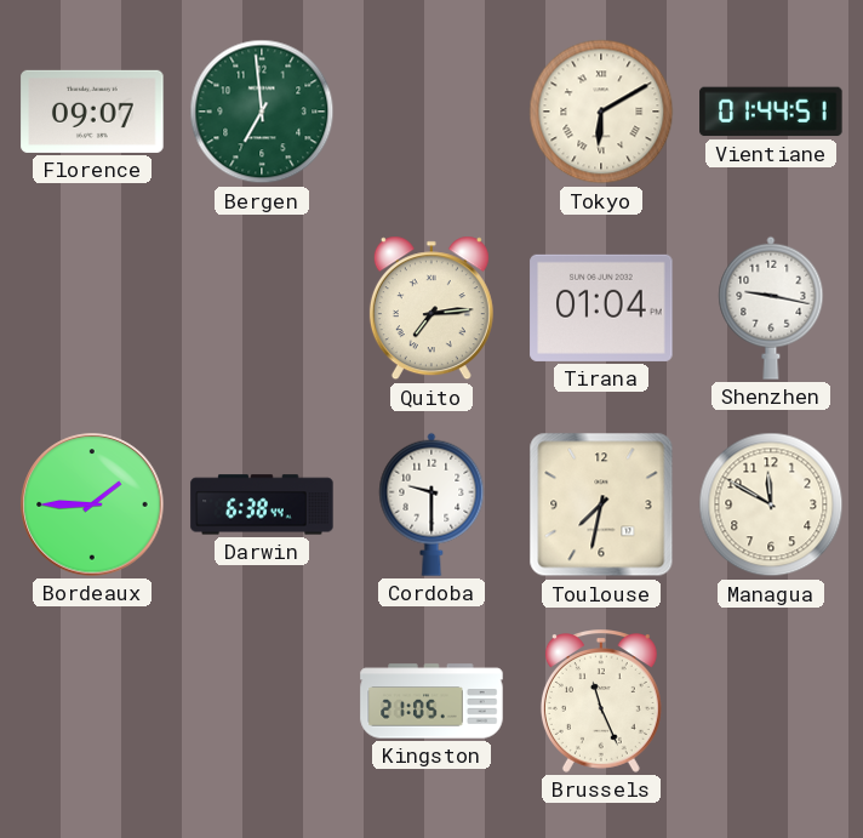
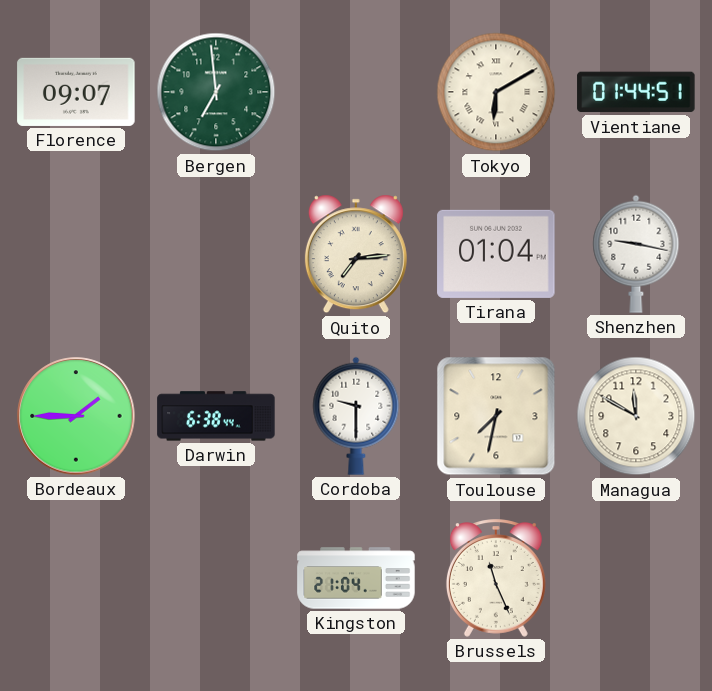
Kingston: 21:05 -> 21:04 (356, 578)
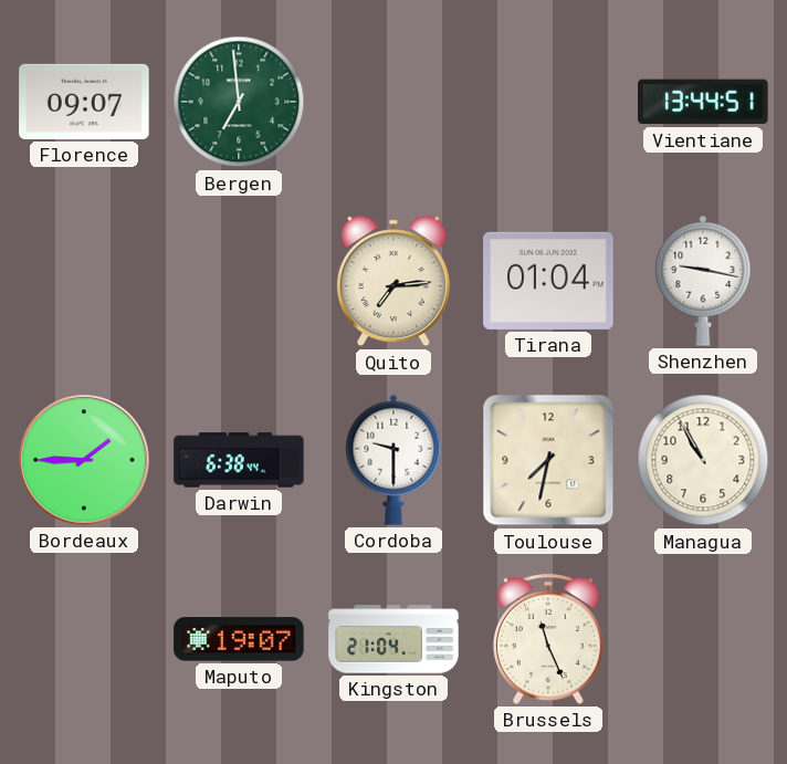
Tokyo: 6:10 -> none (496, 92)
Vientiane: 01:44 -> 13:44 (703, 102)
Managua: 11:50 -> 10:55 (703, 460)
Maputo: none -> 19:07 (239, 639)
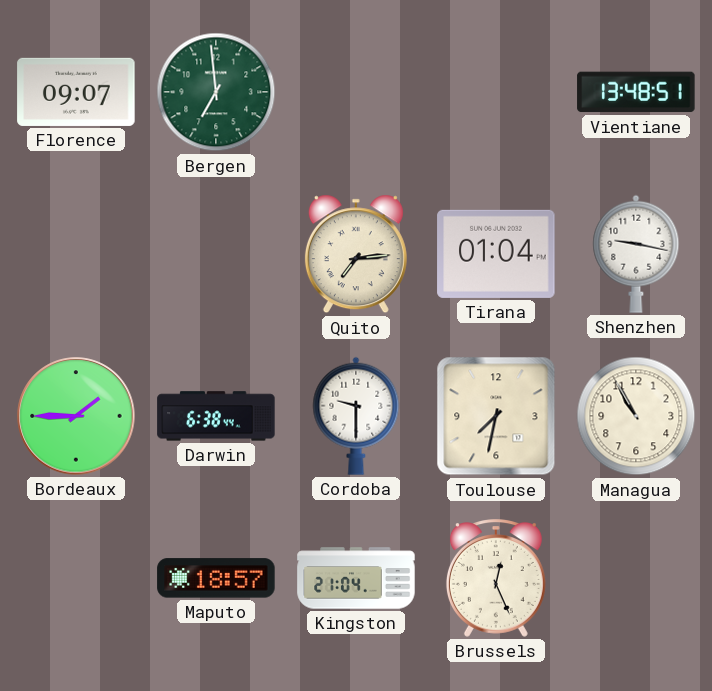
Vientiane: 13:44 -> 13:48 (636, 92)
Maputo: 19:07 -> 18:57 (216, 578)
Brussels: 11:26 -> 12:26 (496, 578)
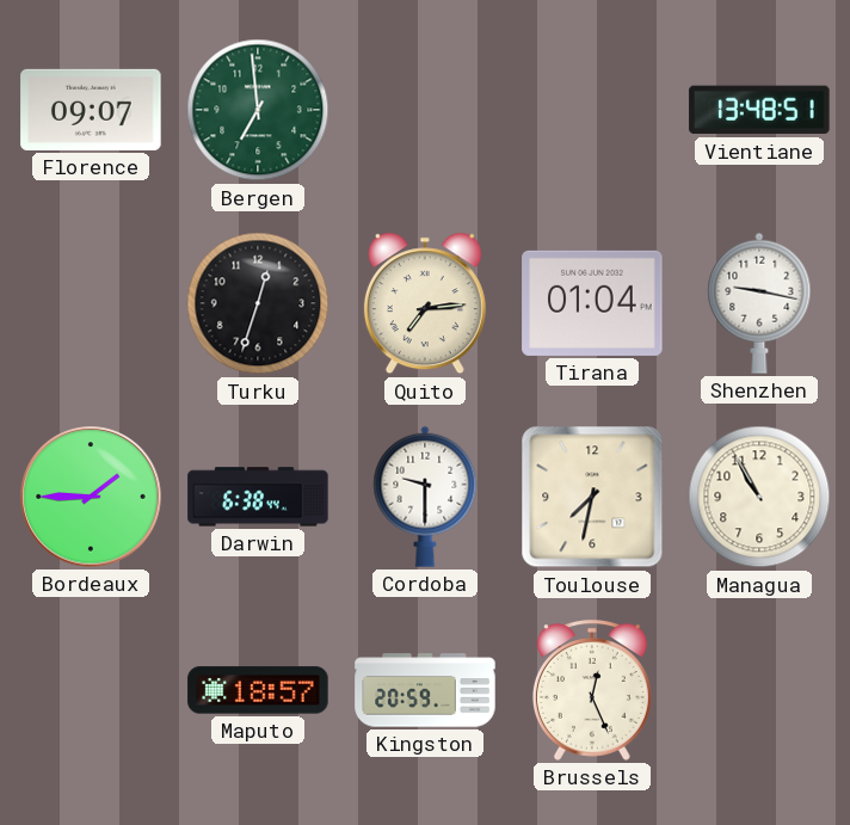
Turku: none -> 12:33 (258, 303)
Kingston: 21:04 -> 20:59 (425, 690)
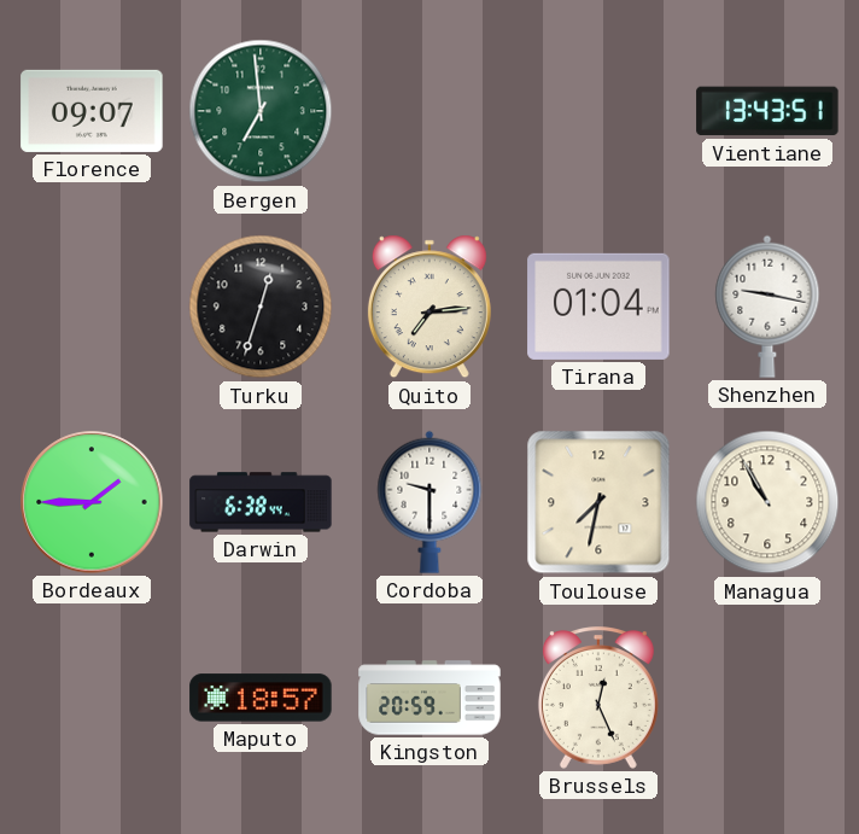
Vientiane: 13:48 -> 13:43 (767, 111)
